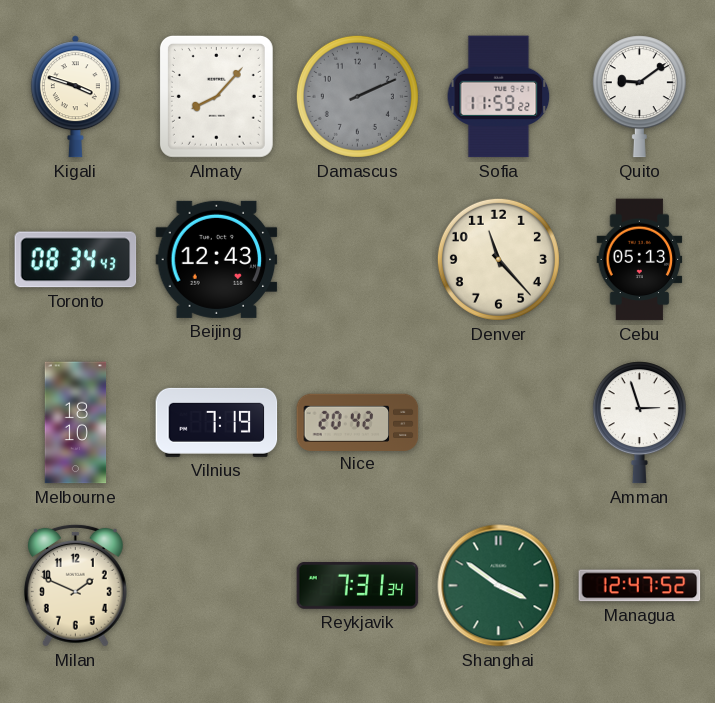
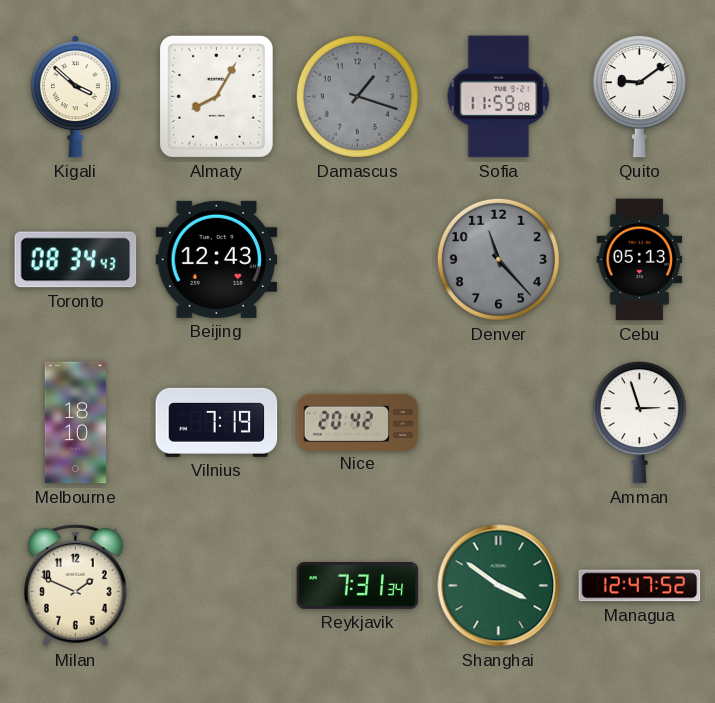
Kigali: 3:48 -> 3:52 (75, 97)
Almaty: 8:07 -> 8:05 (216, 96)
Damascus: 2:11 -> 1:18 (357, 96)
Sofia: 11:59:22 -> 11:59:08 (499, 97)
Denver dial: cream -> grey (498, 259)
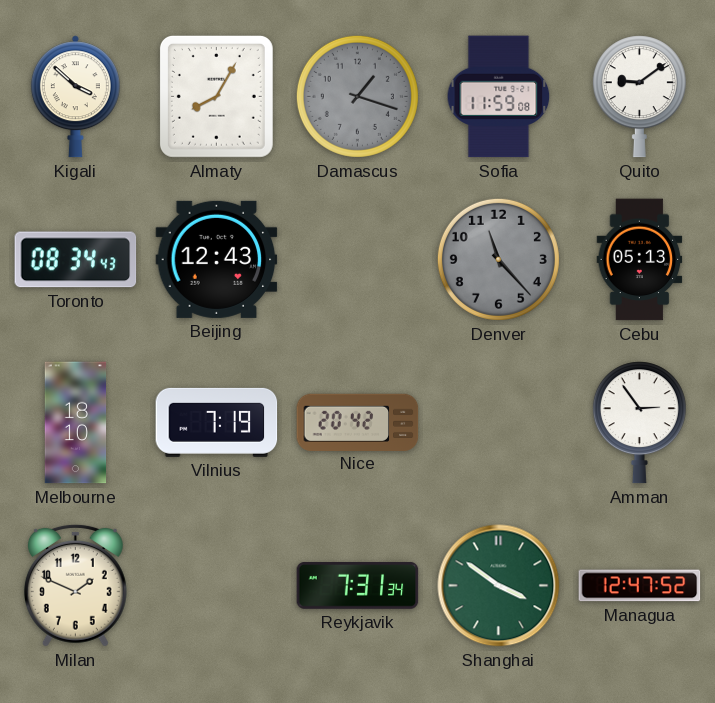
Amman: 2:57 -> 2:54 (639, 423)
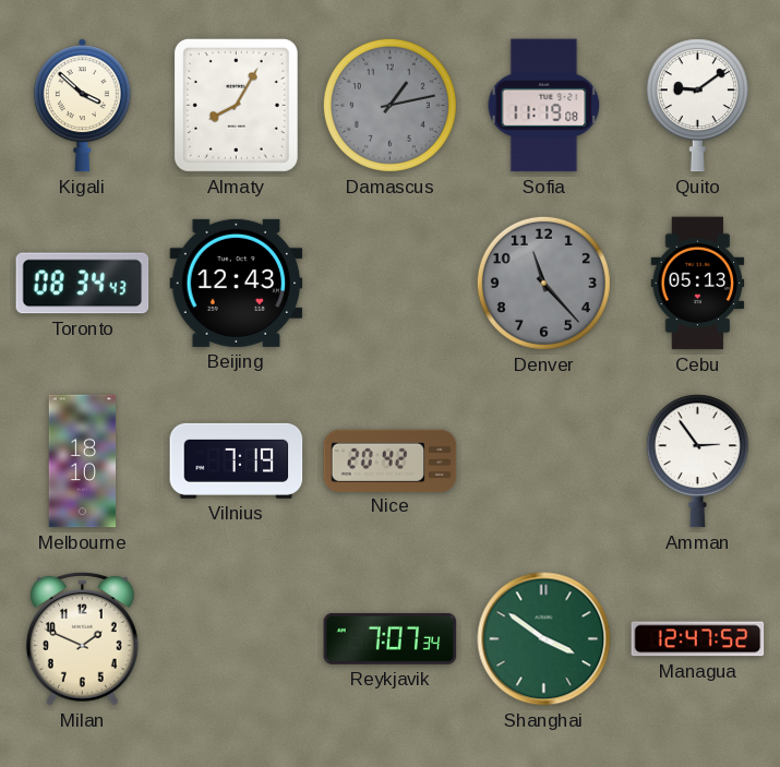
Damascus: 1:18 -> 1:13 (389, 105)
Sofia: 11:59 -> 11:19 (544, 106)
Reykjavik: 7:31 -> 7:07 (391, 639)
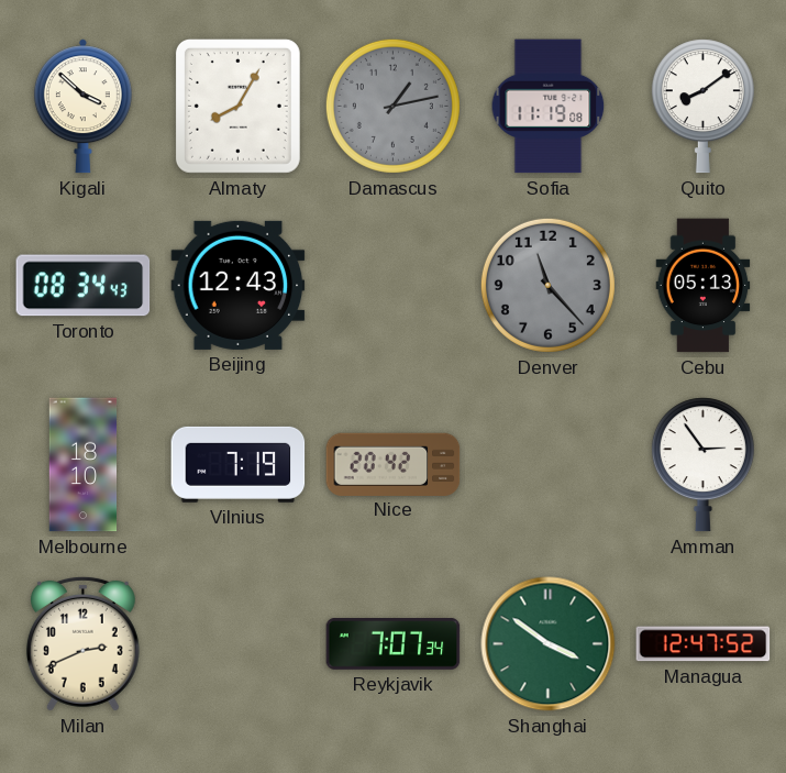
Quito: 9:09 -> 8:09 (702, 107)
Milan: 1:49 -> 2:41 (82, 643)
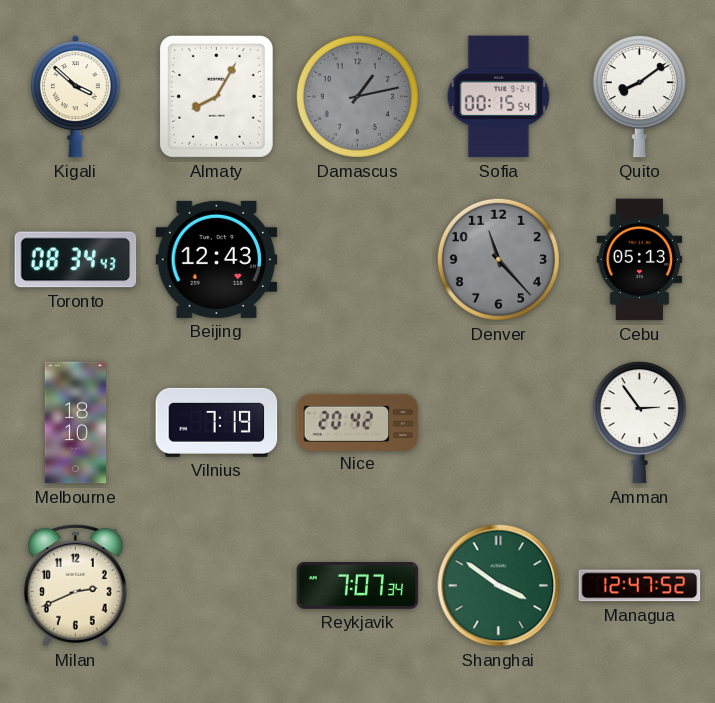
Sofia: 11:19 -> 00:15 (499, 97)
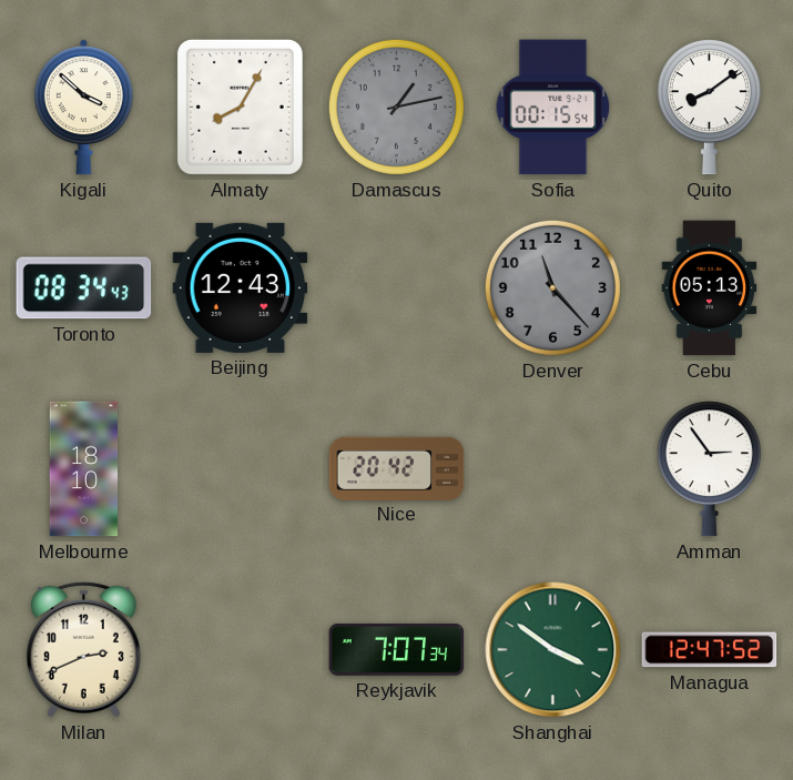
Vilnius: 7:19 -> none (217, 422)
